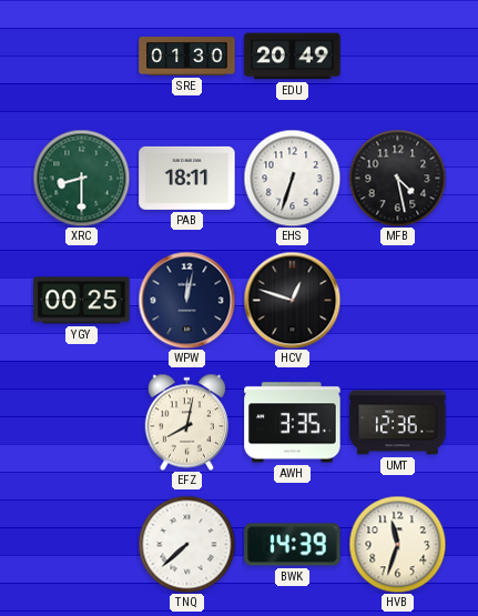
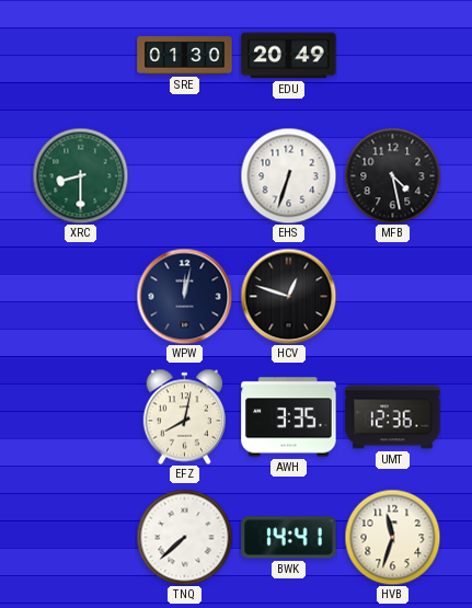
PAB: 18:11 -> none (187, 178)
YGY: 00:25 -> none (82, 301)
BWK: 14:39 -> 14:41 (289, 538)
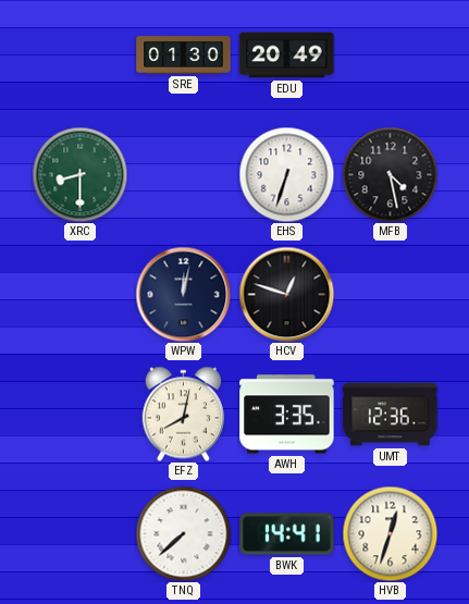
HVB: 11:33 -> 12:33 (390, 533)
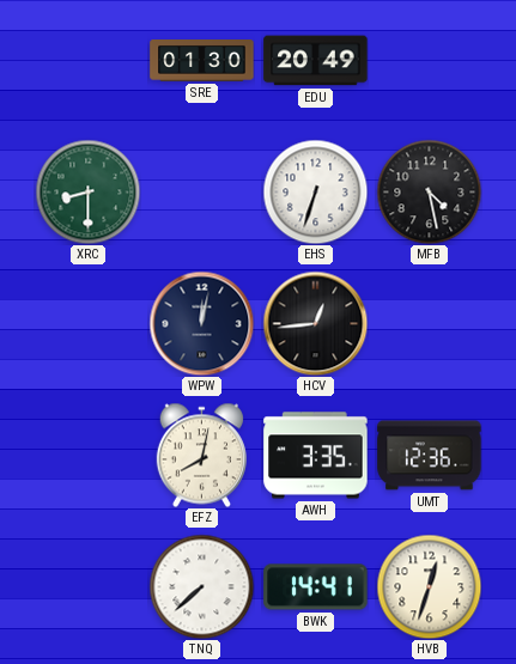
HCV: 12:48 -> 12:44 (315, 323)
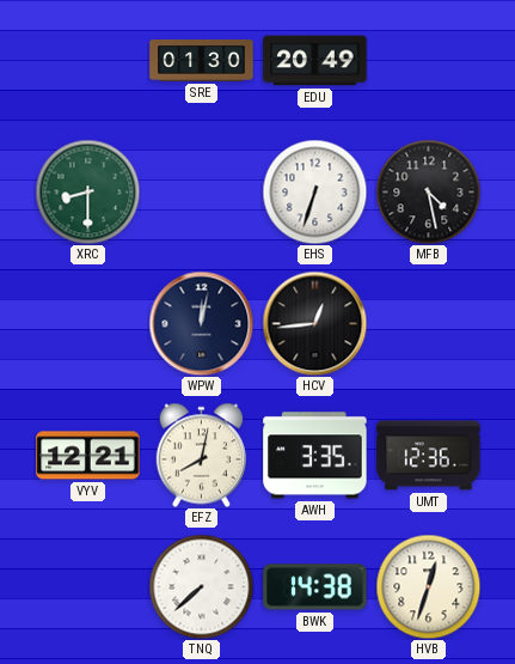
VYV: none -> 12:21 (88, 456)
BWK: 14:41 -> 14:38 (315, 587)
